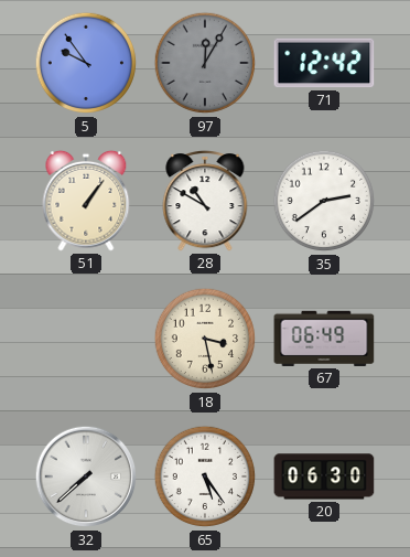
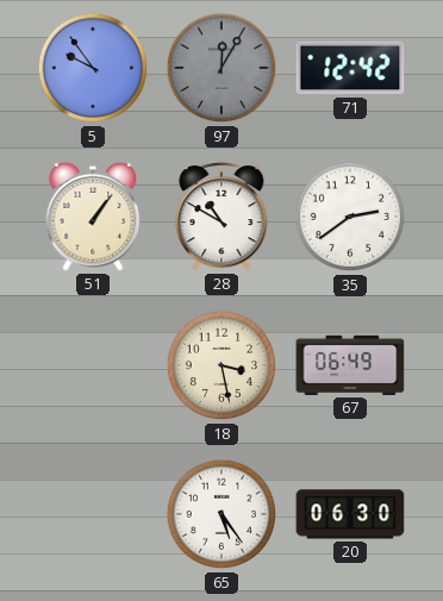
32: 7:38 -> none (86, 476)
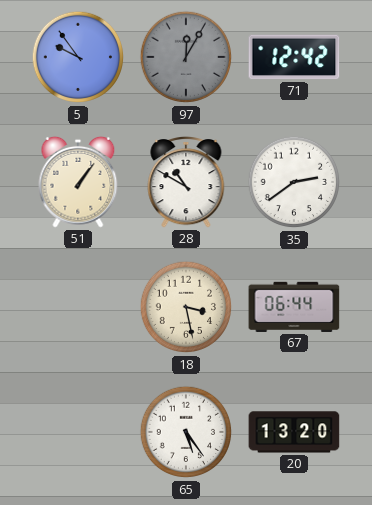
67: 06:49 -> 06:44 (294, 307)
20: 06:30 -> 13:20 (294, 432)
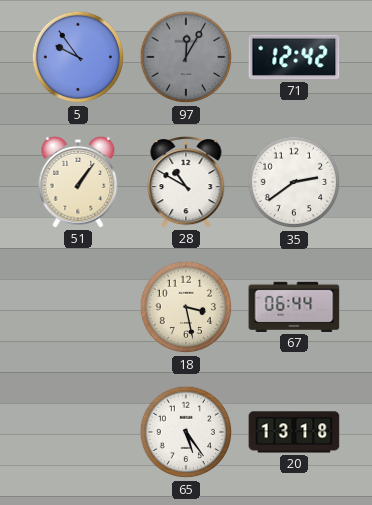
20: 13:20 -> 13:18 (294, 432)
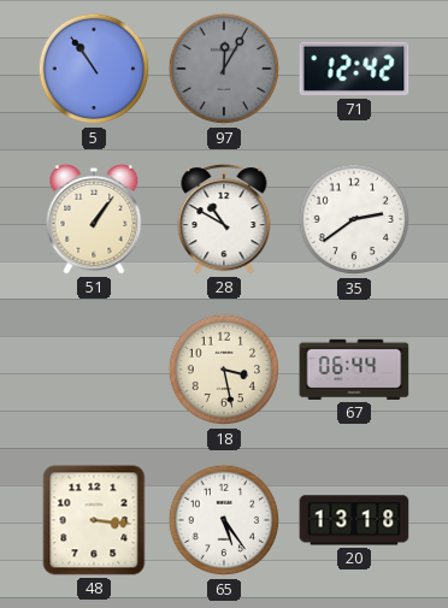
5: 9:54 -> 10:54 (94, 69)
48: none -> 3:16 (94, 520)
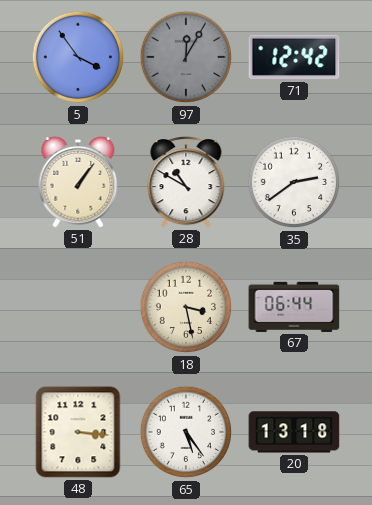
5: 10:54 -> 3:54 (78, 57)
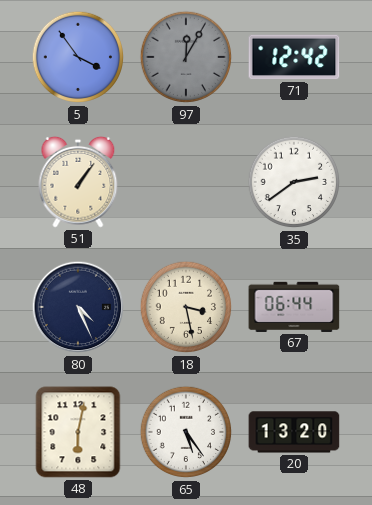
28: 10:50 -> none (186, 182)
80: none -> 4:26 (78, 307)
48: 3:16 -> 6:02 (78, 432)
20: 13:18 -> 13:20 (294, 432)
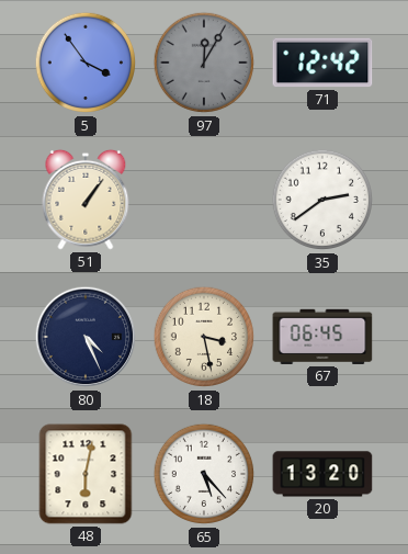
67: 06:44 -> 06:45 (322, 337)
65: 5:24 -> 5:23 (204, 474)
